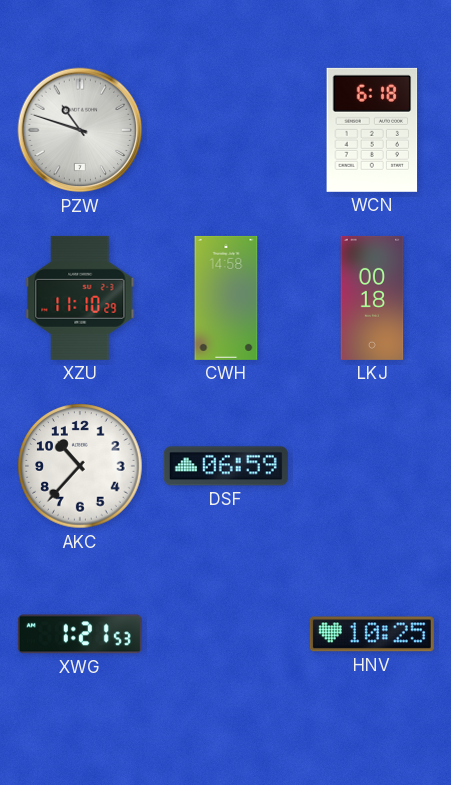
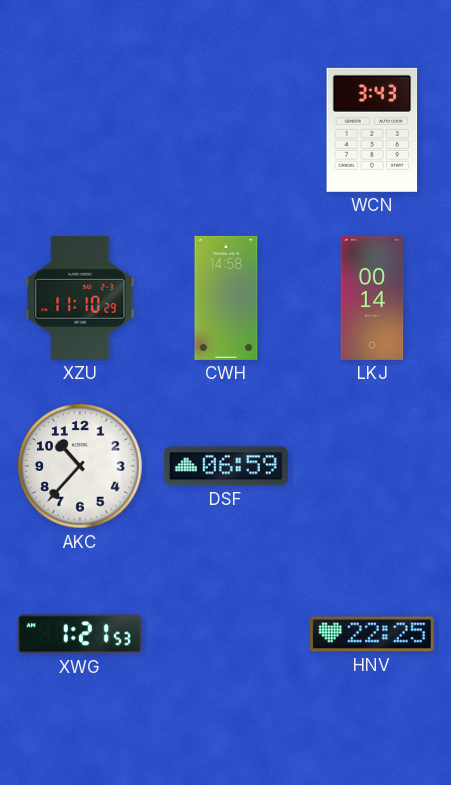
PZW: 10:48 -> none (80, 130)
WCN: 6:18 -> 3:43 (372, 130)
LKJ: 00:18 -> 00:14 (372, 298)
HNV: 10:25 -> 22:25 (372, 634)
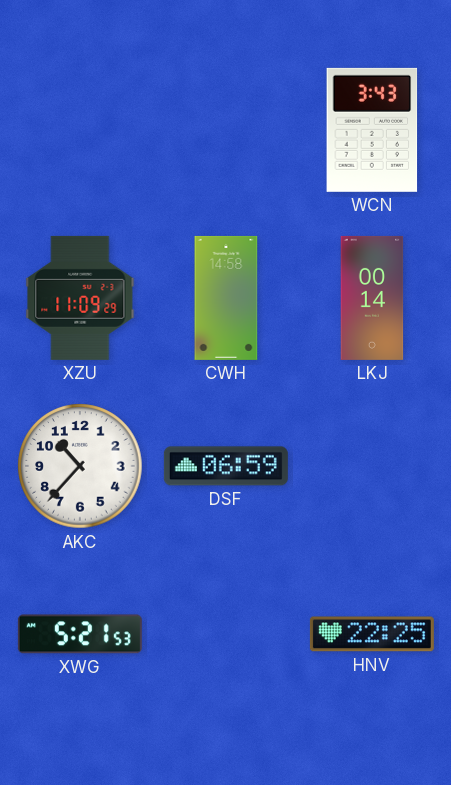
XZU: 11:10 -> 11:09 (80, 298)
XWG: 1:21 -> 5:21 (80, 634)
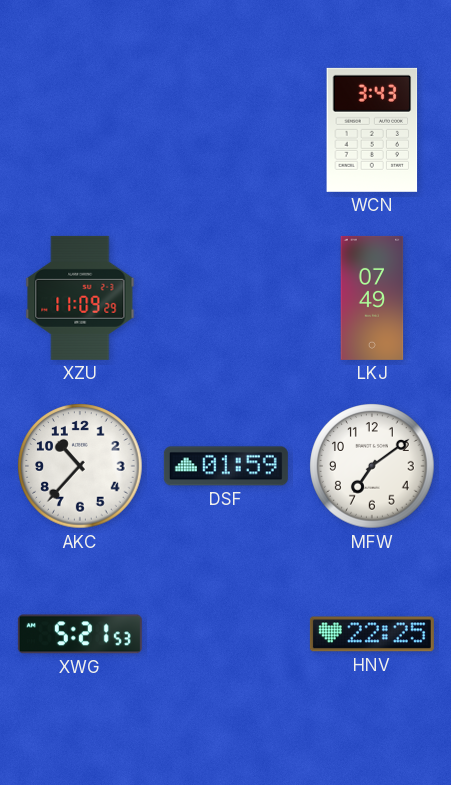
CWH: 14:58 -> none (226, 298)
LKJ: 00:14 -> 07:49 (372, 298)
DSF: 06:59 -> 01:59 (226, 466)
MFW: none -> 7:09 (372, 466)
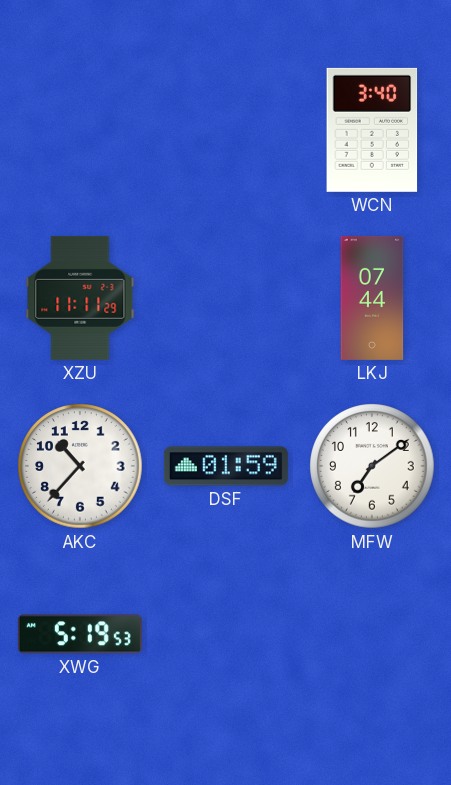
WCN: 3:43 -> 3:40 (372, 130)
XZU: 11:09 -> 11:11 (80, 298)
LKJ: 07:49 -> 07:44 (372, 298)
XWG: 5:21 -> 5:19 (80, 634)
HNV: 22:25 -> none (372, 634)
